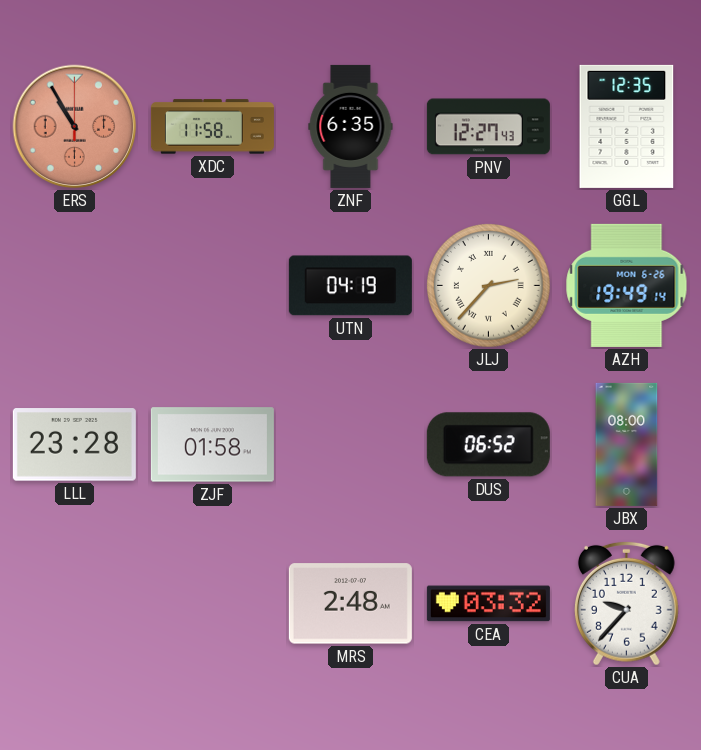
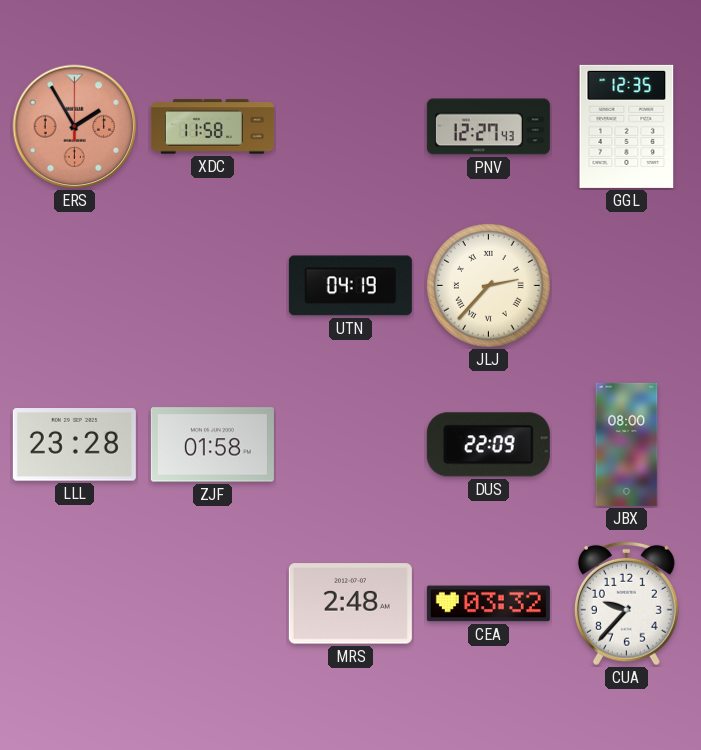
ERS: 10:55 -> 1:55 (75, 127)
ZNF: 6:35 -> none (351, 126)
AZH: 19:49 -> none (627, 285)
DUS: 06:52 -> 22:09 (488, 445)
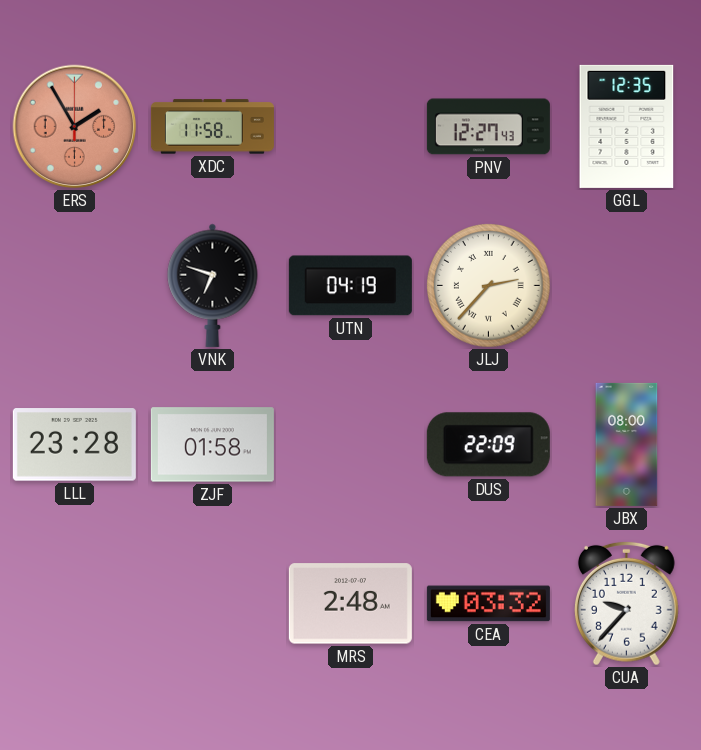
VNK: none -> 6:48 (213, 285)
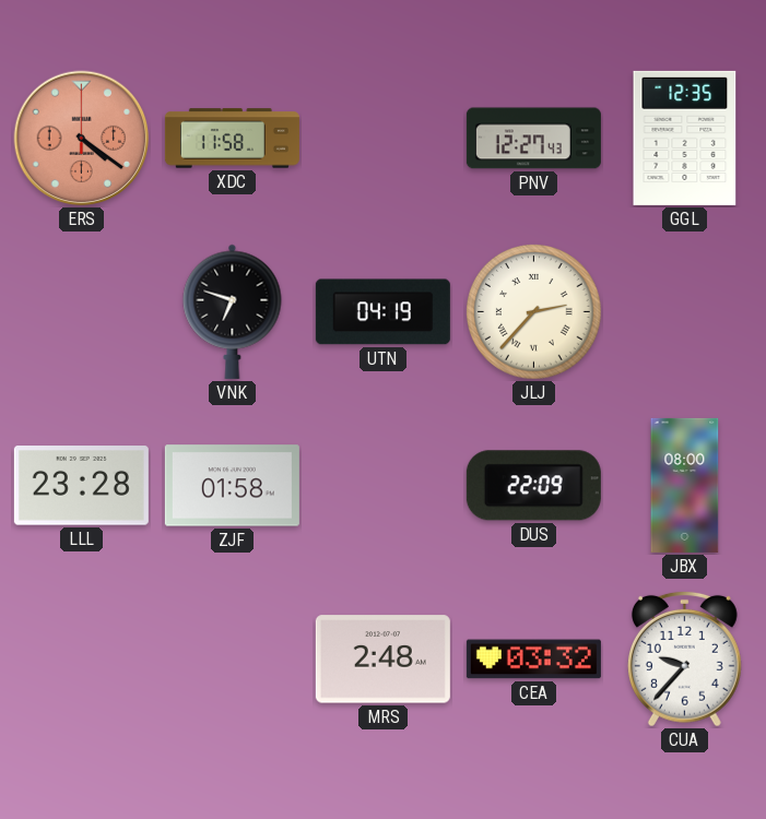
ERS: 1:55 -> 4:21 (82, 139)
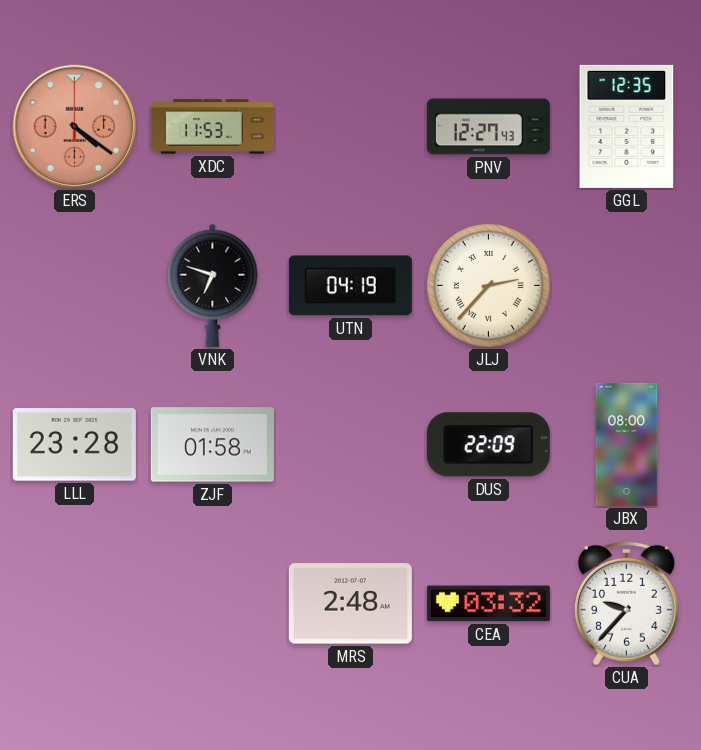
XDC: 11:58 -> 11:53 (212, 127)
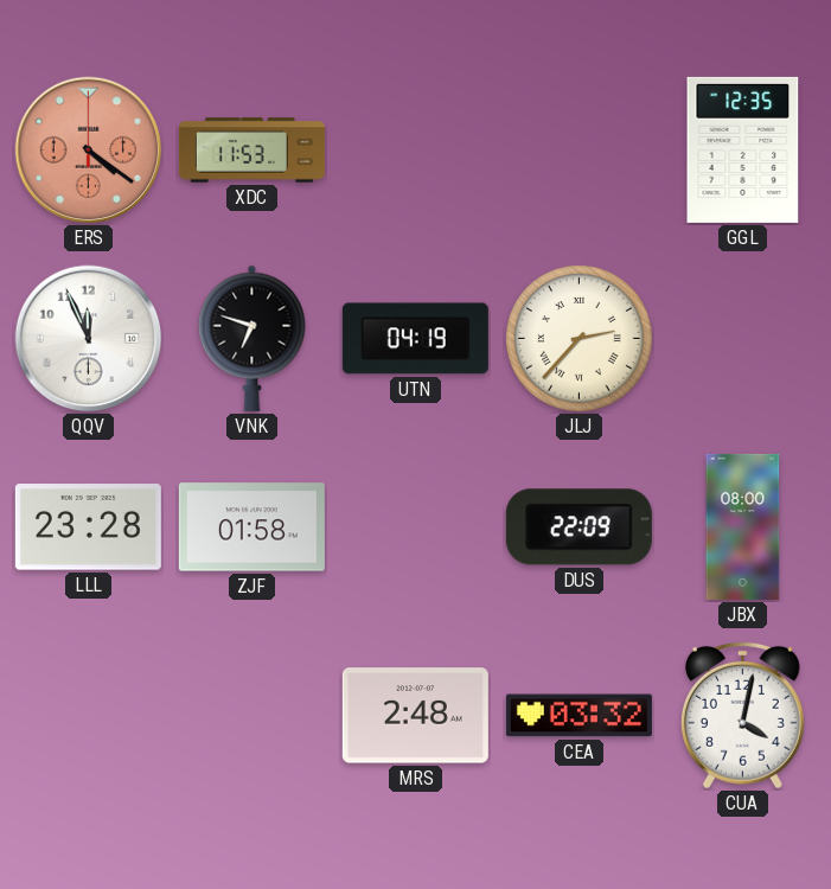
PNV: 12:27 -> none (488, 127)
QQV: none -> 11:56 (89, 339)
CUA: 9:37 -> 4:02 (742, 715)
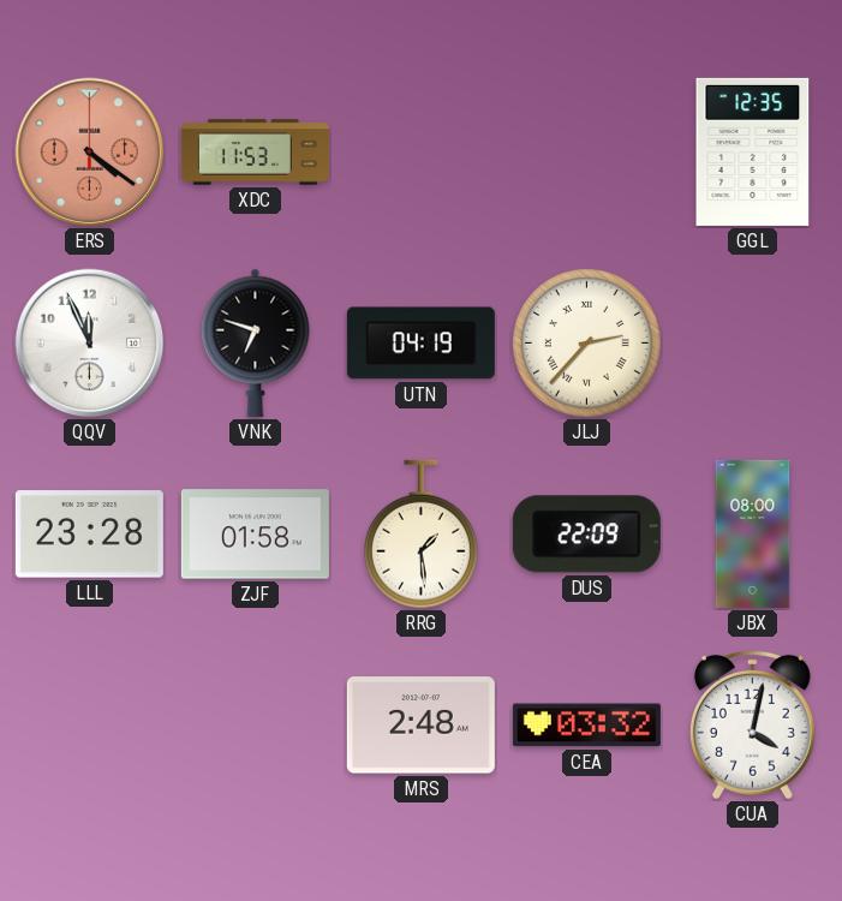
RRG: none -> 1:29 (422, 535)
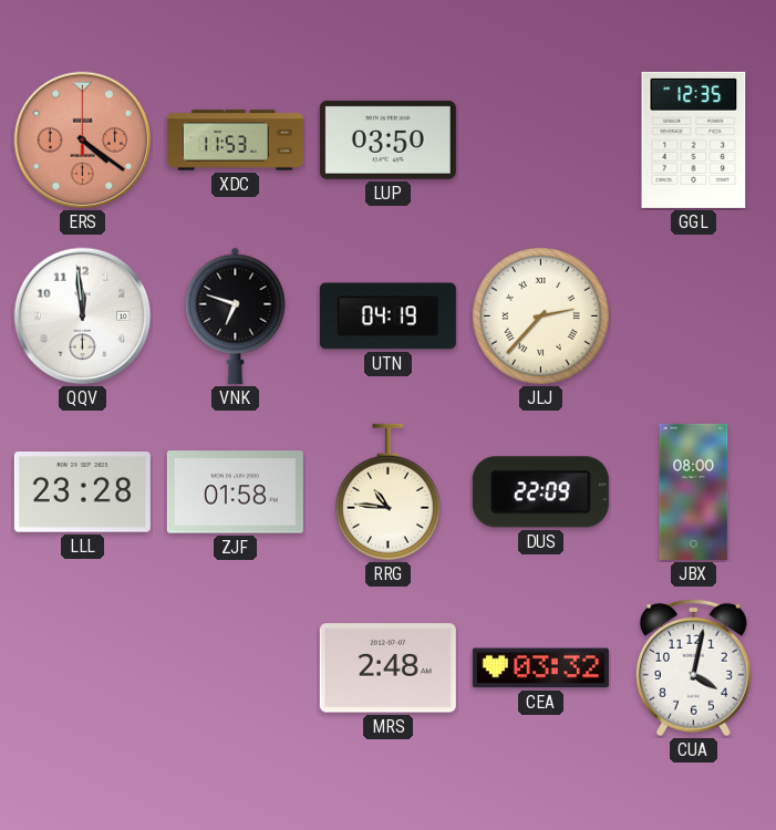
LUP: none -> 03:50 (387, 139)
QQV: 11:56 -> 11:59 (83, 317)
RRG: 1:29 -> 10:46 (389, 492)
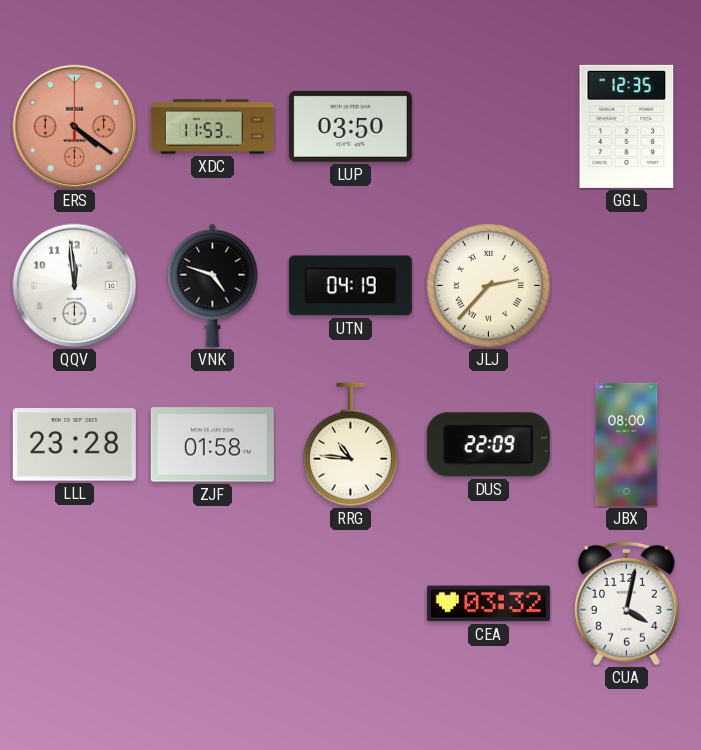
VNK: 6:48 -> 4:48 (213, 285)
MRS: 2:48 -> none (387, 668)
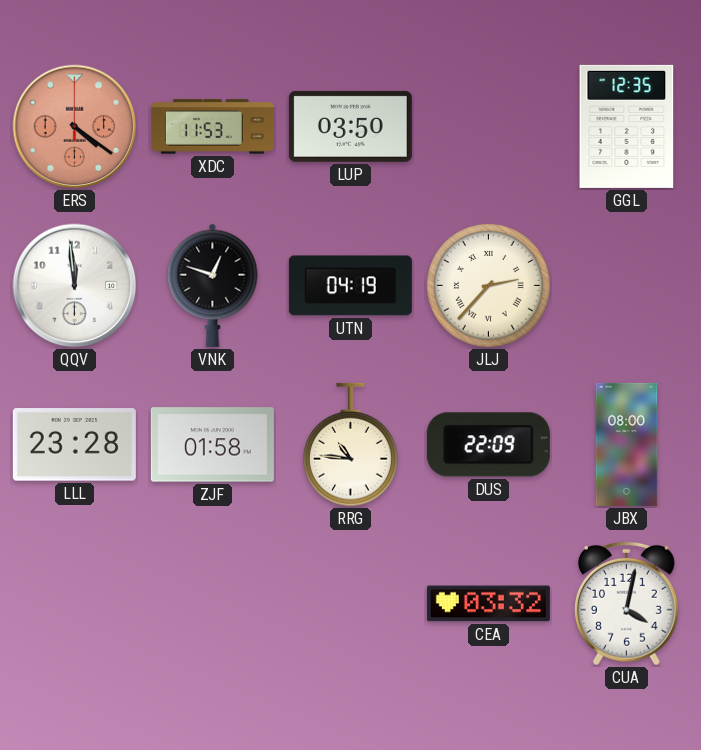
VNK: 4:48 -> 12:48 (213, 285)
